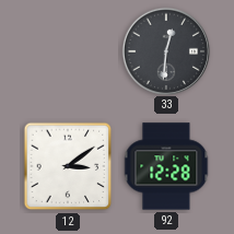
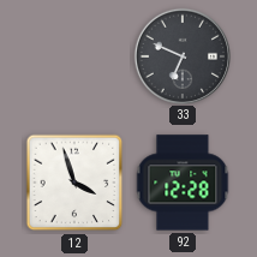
33: 12:31 -> 6:49 (181, 55)
12: 3:09 -> 3:57 (74, 183)
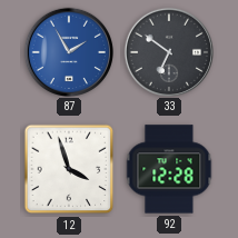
87: none -> 1:55 (68, 51)
33: 6:49 -> 6:51 (168, 51)
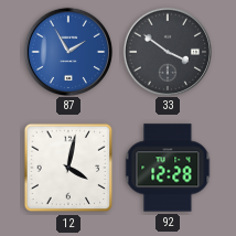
33: 6:51 -> 3:51 (167, 51)
12: 3:57 -> 4:02 (68, 168)
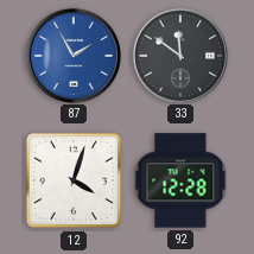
33: 3:51 -> 11:51 (179, 55)
12: 4:02 -> 4:03 (74, 180)
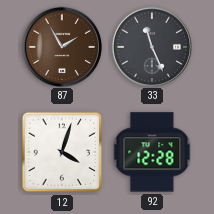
87 dial: blue -> brown (61, 46)
33: 11:51 -> 11:26 (151, 46)
